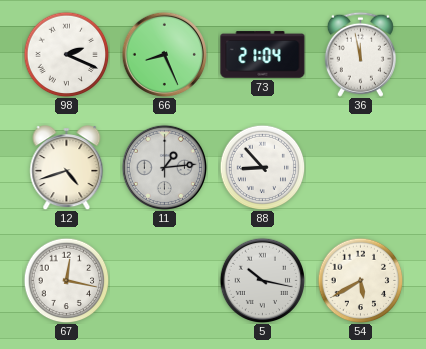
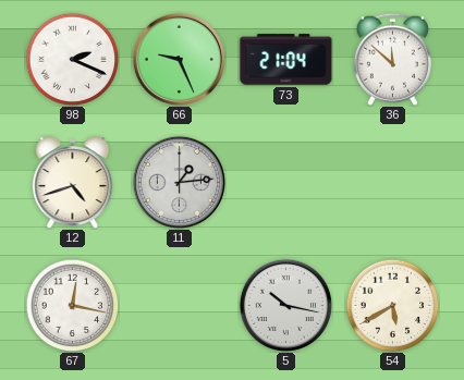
66: 8:26 -> 9:26 (179, 59)
36: 11:58 -> 11:52 (392, 59)
88: 8:53 -> none (262, 167)
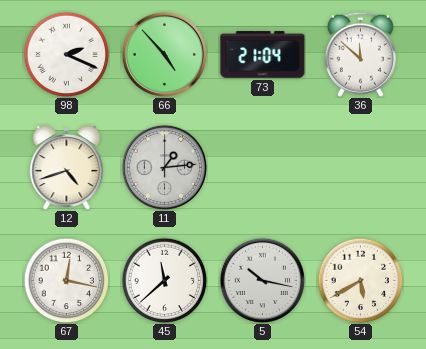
66: 9:26 -> 4:53 (164, 54)
45: none -> 11:38 (164, 280)
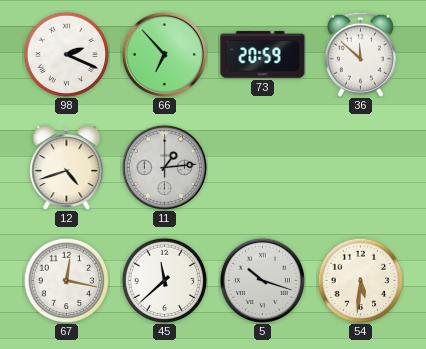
66: 4:53 -> 6:53 (164, 54)
73: 21:04 -> 20:59 (263, 55)
5: 10:17 -> 10:18 (262, 280)
54: 5:40 -> 5:31 (360, 280)
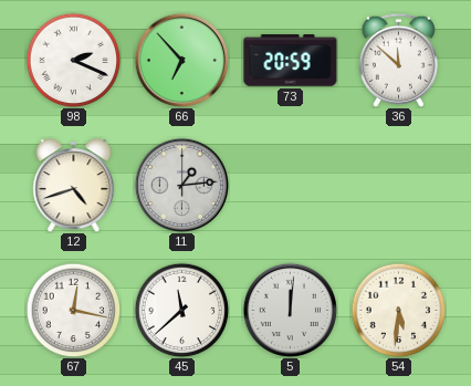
5: 10:18 -> 12:01 (290, 310)
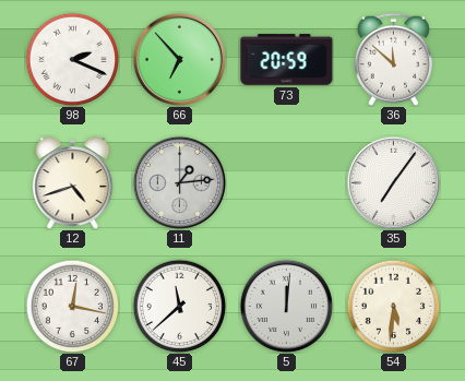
35: none -> 7:06 (393, 182)
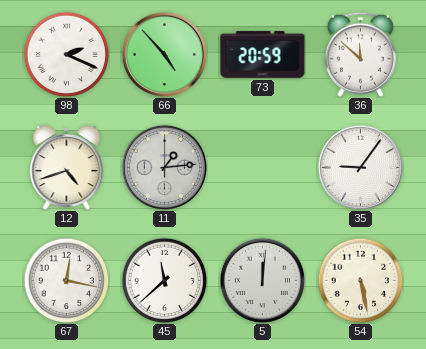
66: 6:53 -> 4:53 (164, 54)
35: 7:06 -> 9:06 (360, 167)
54: 5:31 -> 5:28 (360, 280)
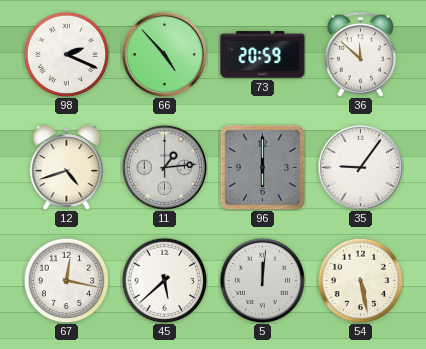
96: none -> 6:00 (262, 167)
45: 11:38 -> 5:38 (164, 280)
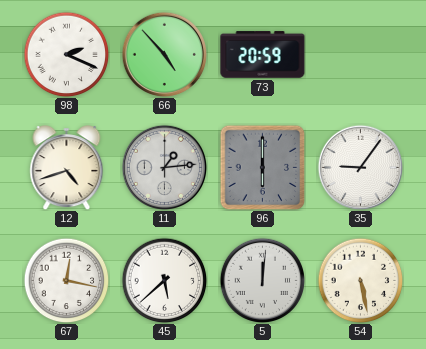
36: 11:52 -> none (360, 54)
